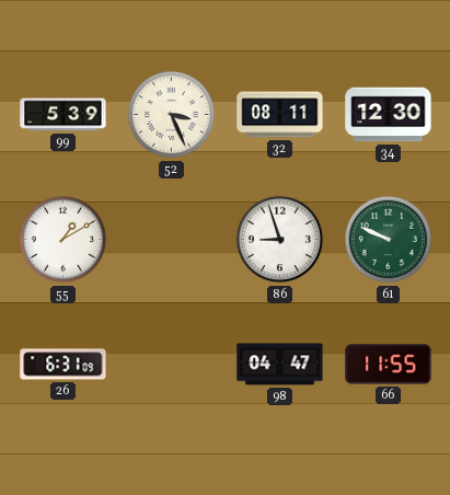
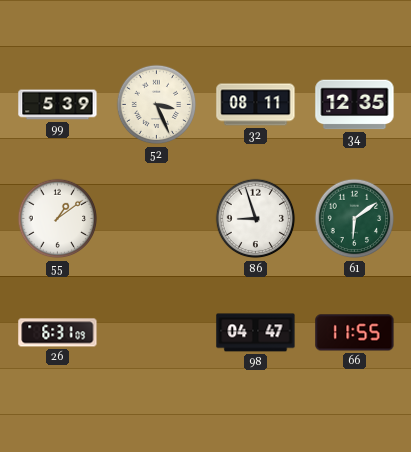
34: 12:30 -> 12:35 (355, 105)
55: 1:10 -> 1:09 (58, 219)
61: 9:49 -> 6:09 (355, 219)
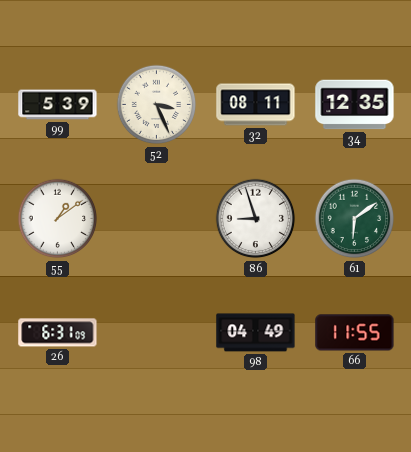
98: 04:47 -> 04:49 (256, 333)
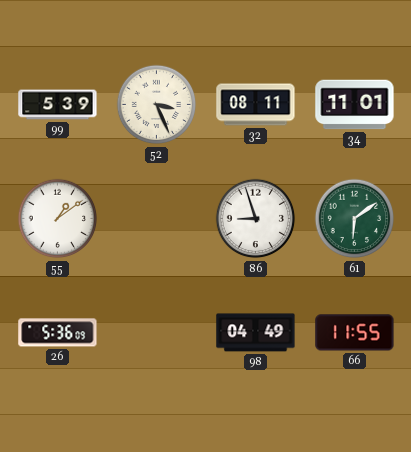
34: 12:35 -> 11:01 (355, 105)
26: 6:31 -> 5:36 (58, 333)
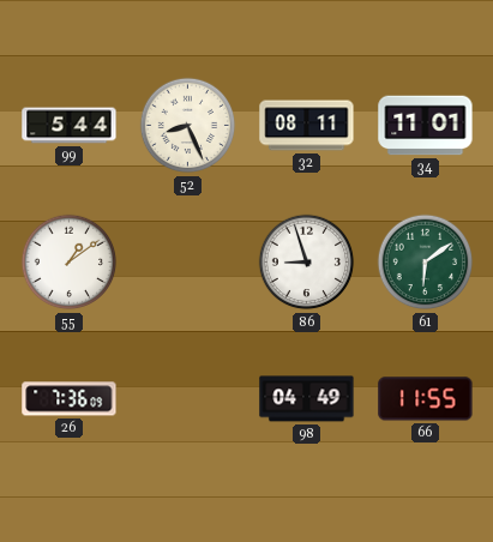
99: 5:39 -> 5:44 (70, 126)
52: 3:26 -> 8:26 (188, 126)
26: 5:36 -> 7:36 (70, 399)
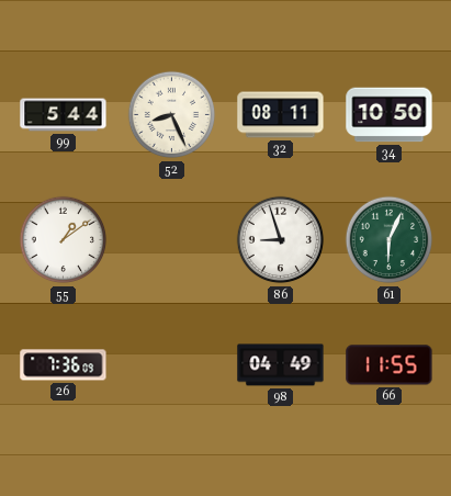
34: 11:01 -> 10:50 (390, 115)
61: 6:09 -> 6:04 (390, 240)
